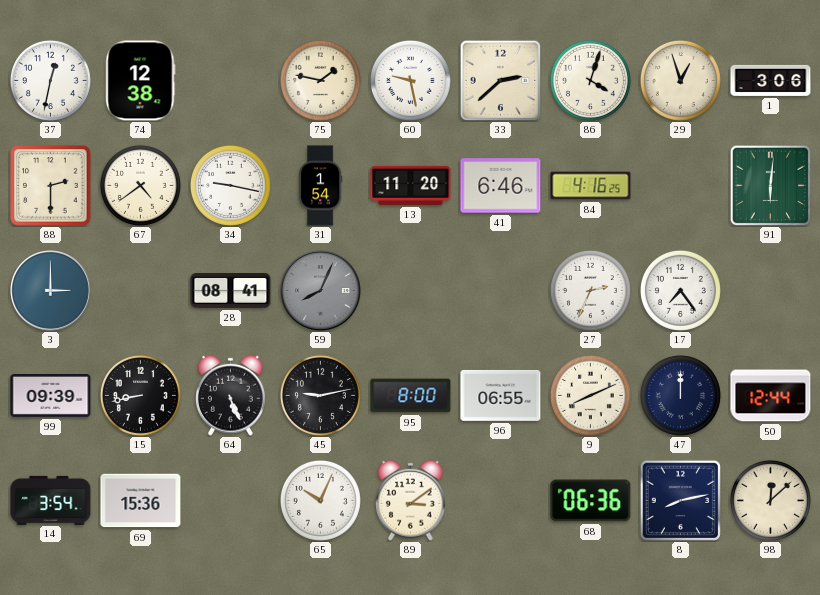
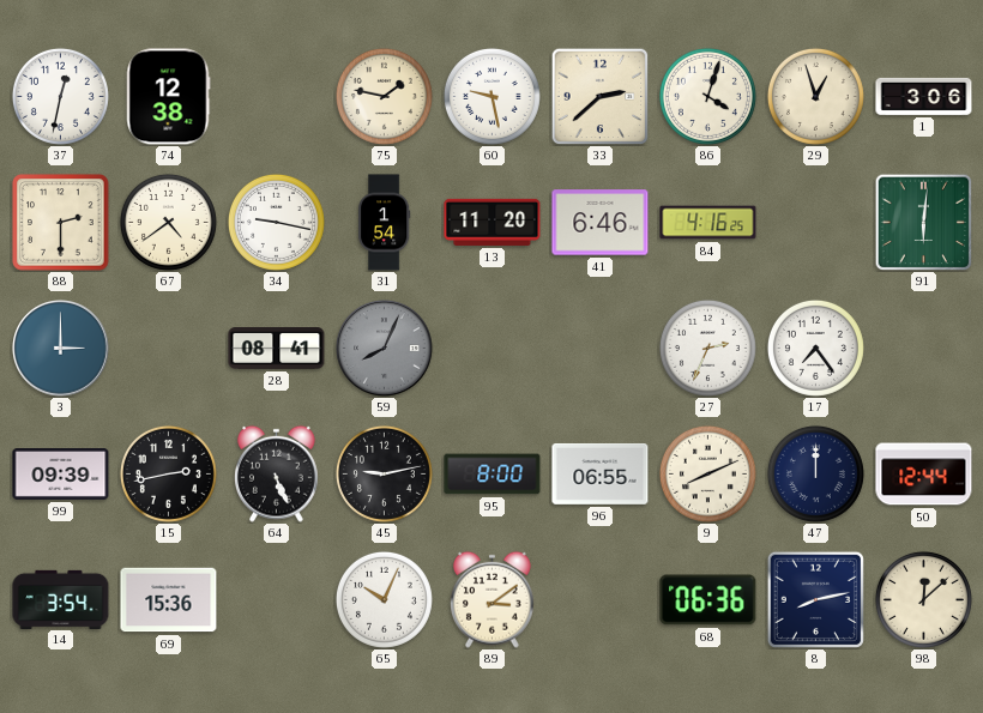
15: 8:43 -> 2:43 (168, 473)
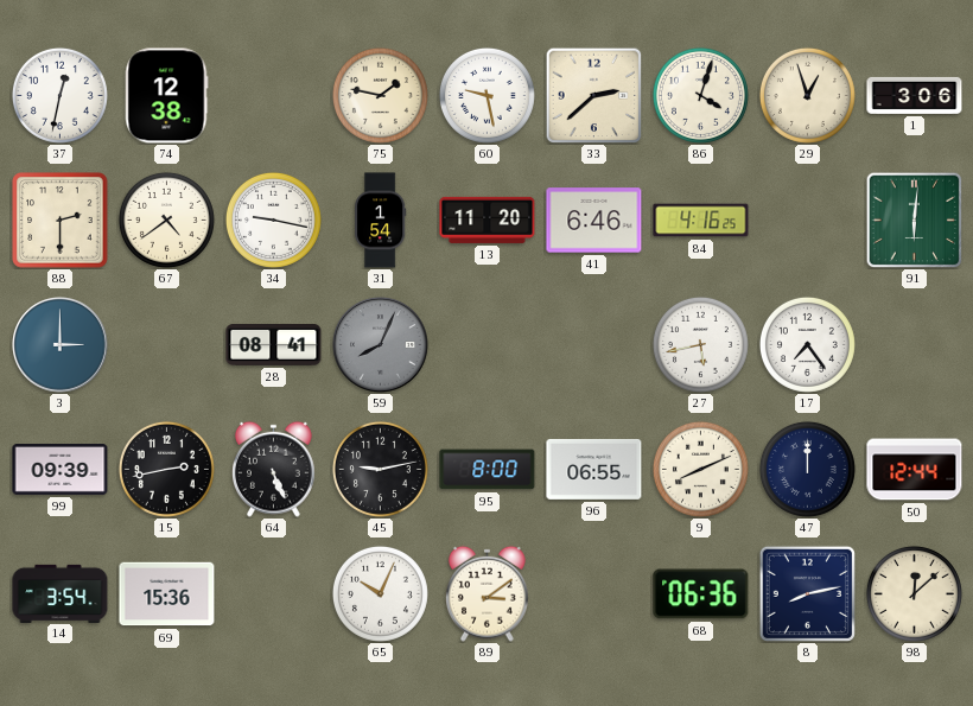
27: 2:34 -> 5:43 (700, 344)
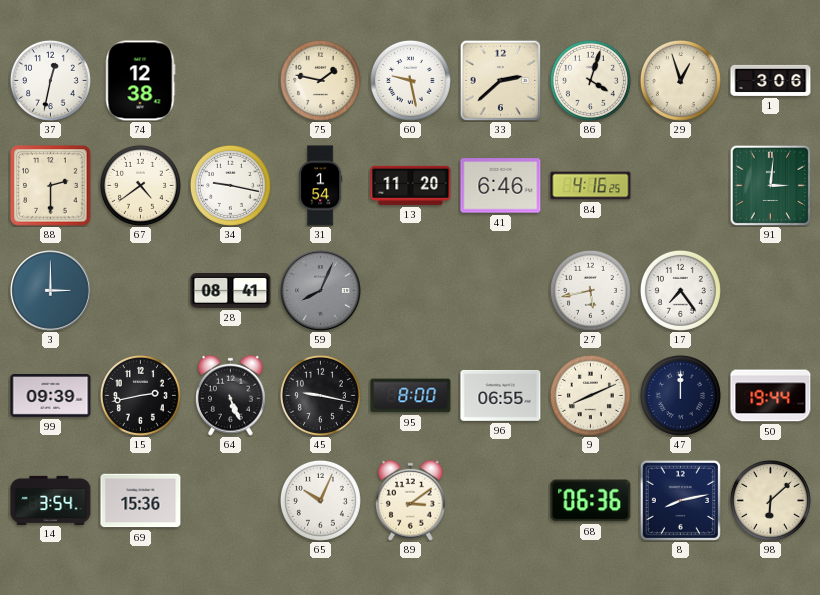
91: 6:01 -> 3:01 (770, 185)
45: 9:13 -> 9:17 (320, 395)
50: 12:44 -> 19:44 (771, 396)
98: 12:08 -> 6:08 (770, 500)
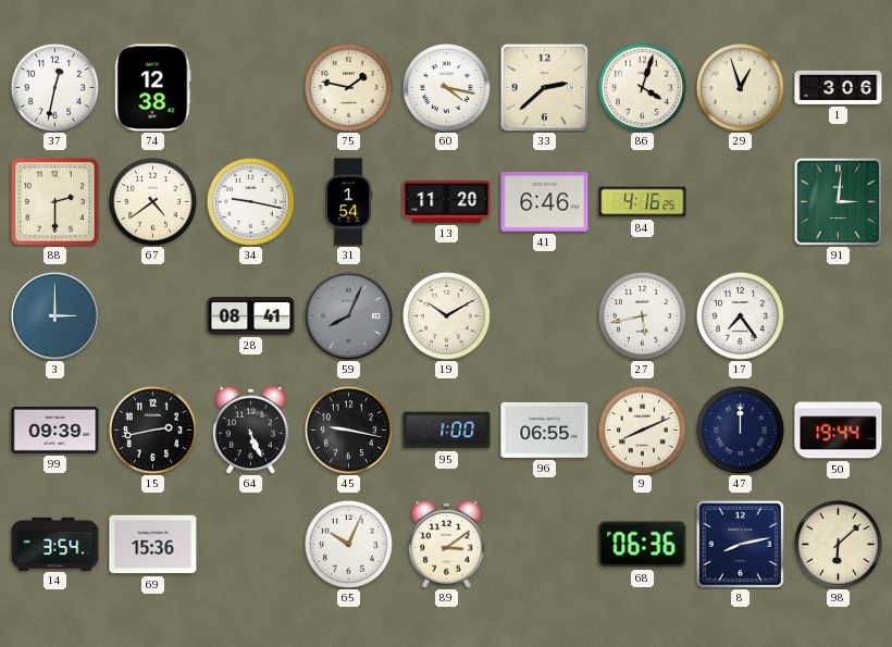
60: 9:28 -> 4:17 (446, 87)
19: none -> 10:10 (446, 315)
95: 8:00 -> 1:00 (447, 431)
